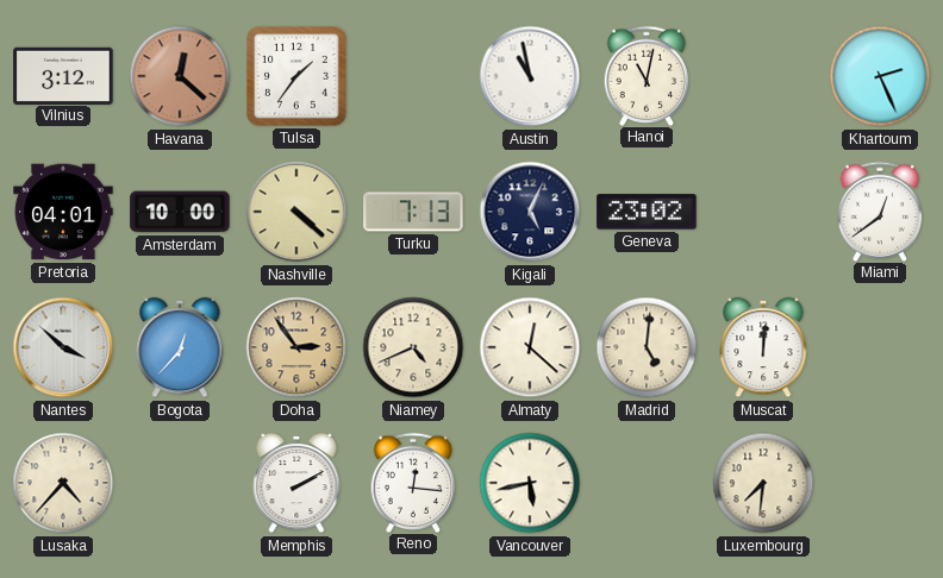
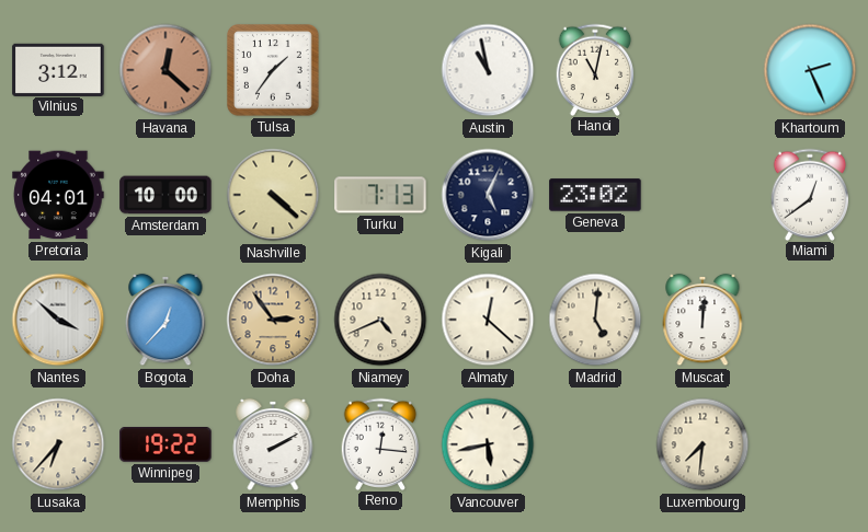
Lusaka: 4:37 -> 6:37 (58, 444)
Winnipeg: none -> 19:22 (165, 446)
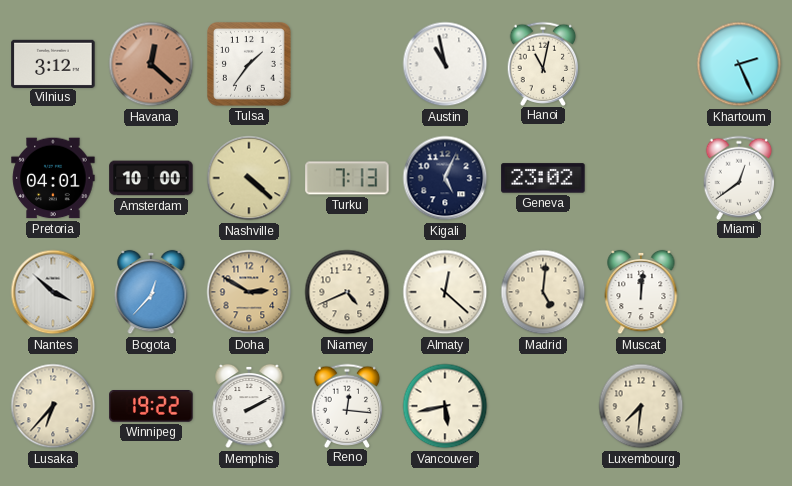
Doha: 2:54 -> 2:50 (249, 292)
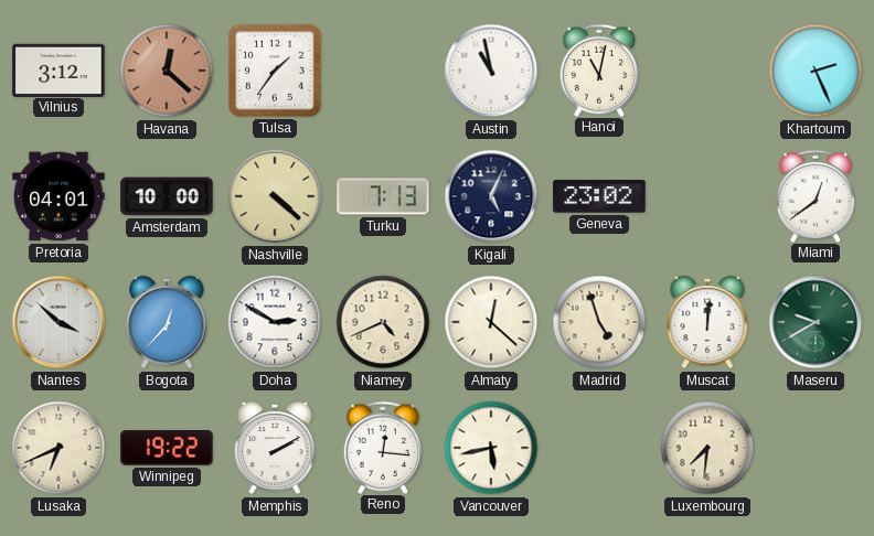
Doha dial: champagne -> white (275, 322)
Madrid: 5:01 -> 4:57 (599, 322)
Maseru: none -> 9:40 (816, 322)
Lusaka: 6:37 -> 6:41 (58, 448)
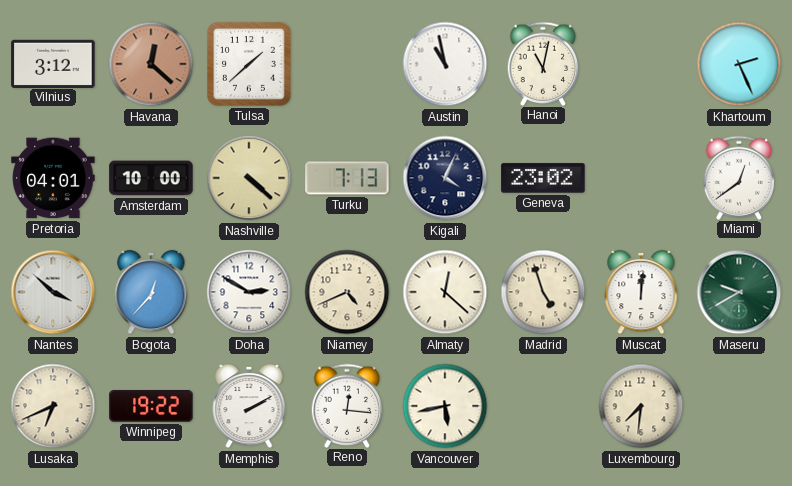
Tulsa: 1:36 -> 1:38 (250, 65)
Kigali: 5:04 -> 4:04 (445, 178)
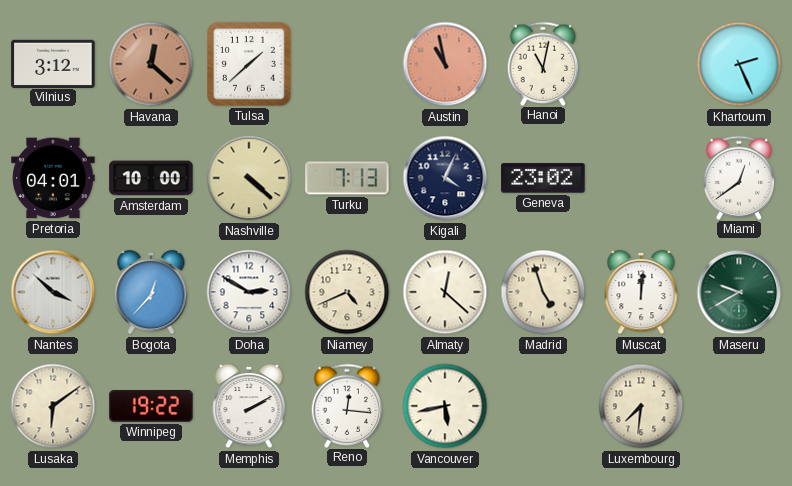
Austin dial: white -> salmon (445, 64)
Lusaka: 6:41 -> 6:09 (53, 406)
